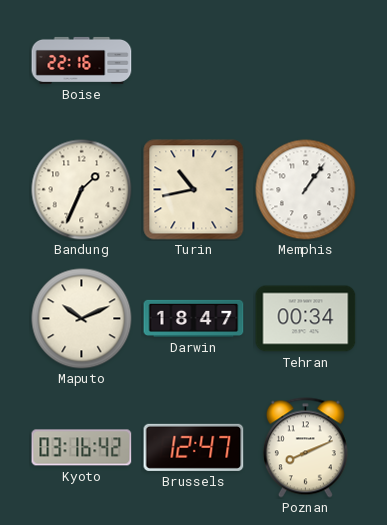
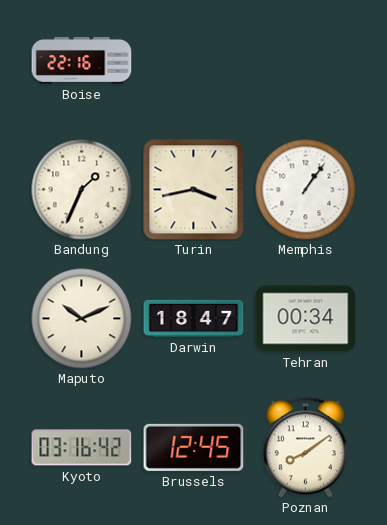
Turin: 10:43 -> 3:43 (194, 190)
Brussels: 12:47 -> 12:45 (194, 447)
Poznan: 8:11 -> 8:09 (305, 448)
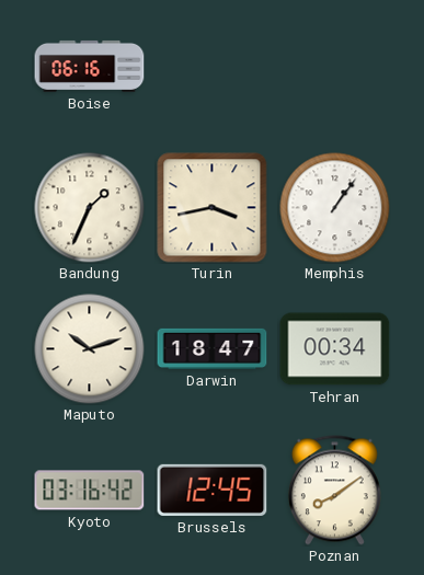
Boise: 22:16 -> 06:16 (90, 66)
Maputo: 10:11 -> 10:12 (90, 349)
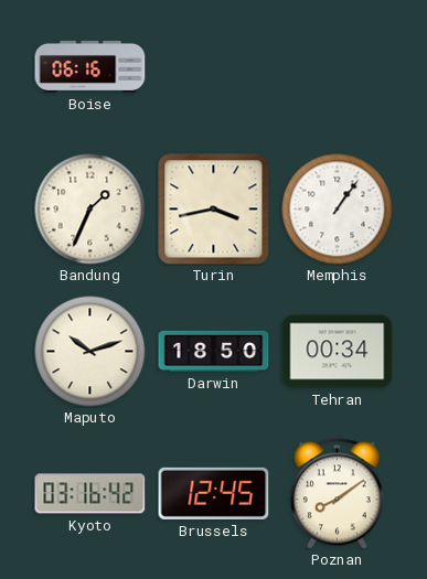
Darwin: 18:47 -> 18:50 (214, 351)
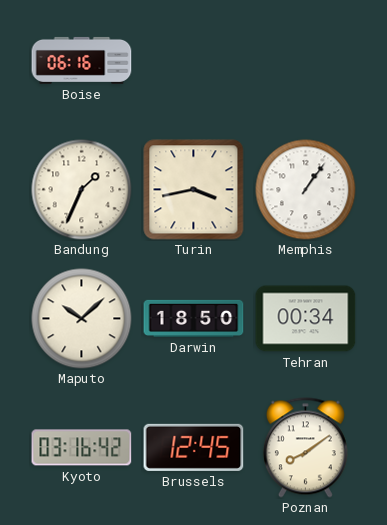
Maputo: 10:12 -> 10:08 (82, 319)
